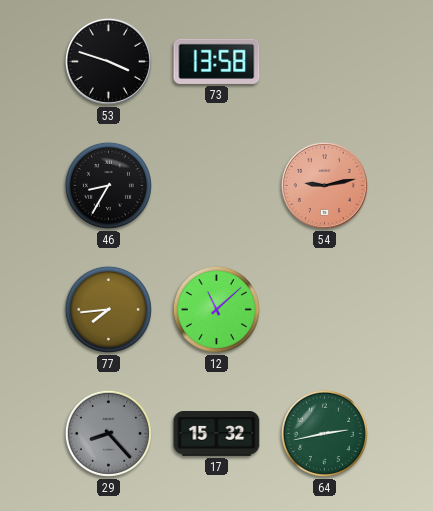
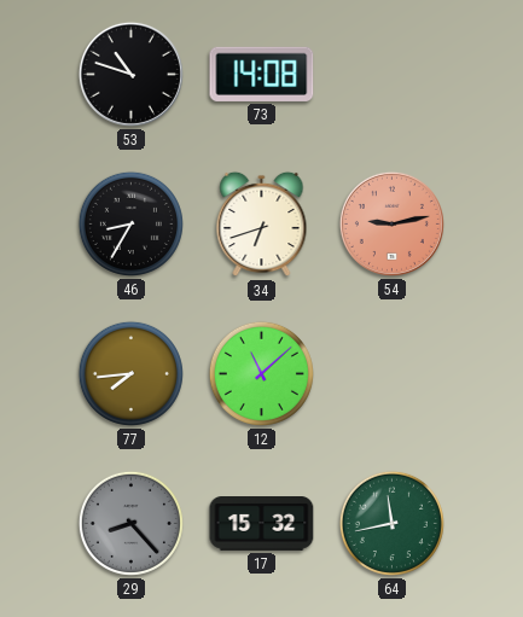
53: 3:48 -> 10:48 (130, 74)
73: 13:58 -> 14:08 (262, 74)
34: none -> 6:42 (262, 225)
64: 2:43 -> 11:43 (391, 523)
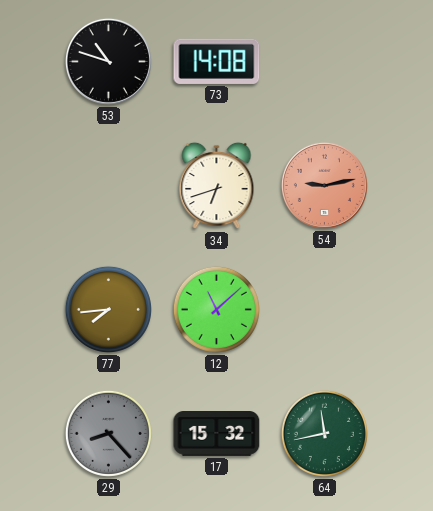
46: 8:35 -> none (130, 223)
